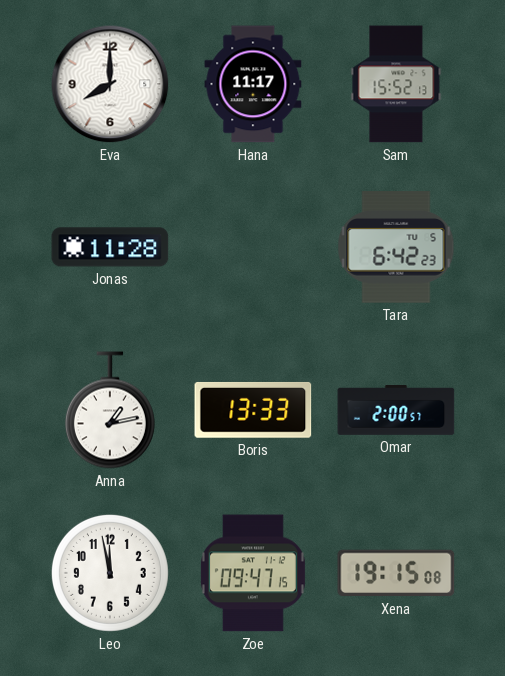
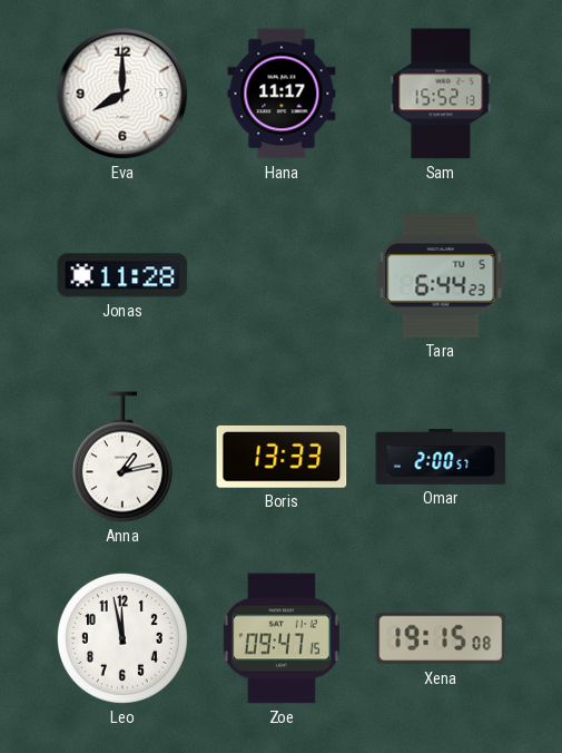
Tara: 6:42 -> 6:44 (441, 275)
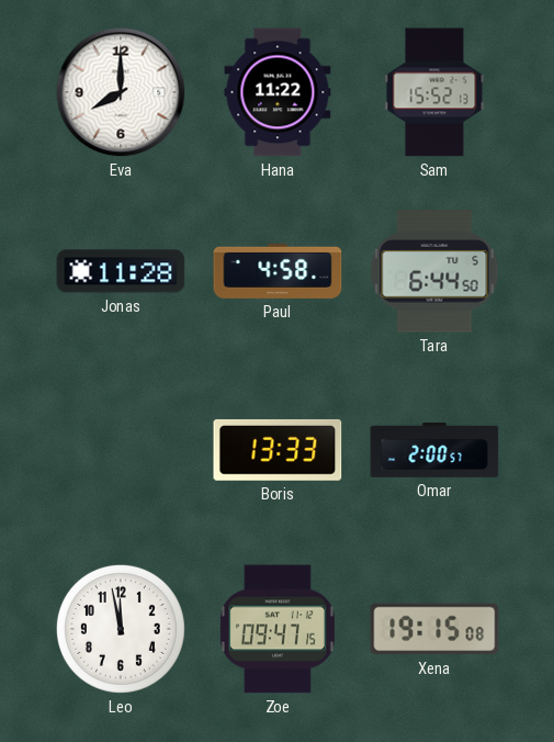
Hana: 11:17 -> 11:22 (278, 92)
Paul: none -> 4:58 (278, 271)
Tara: 6:44:23 -> 6:44:50 (434, 271)
Anna: 1:13 -> none (122, 457)
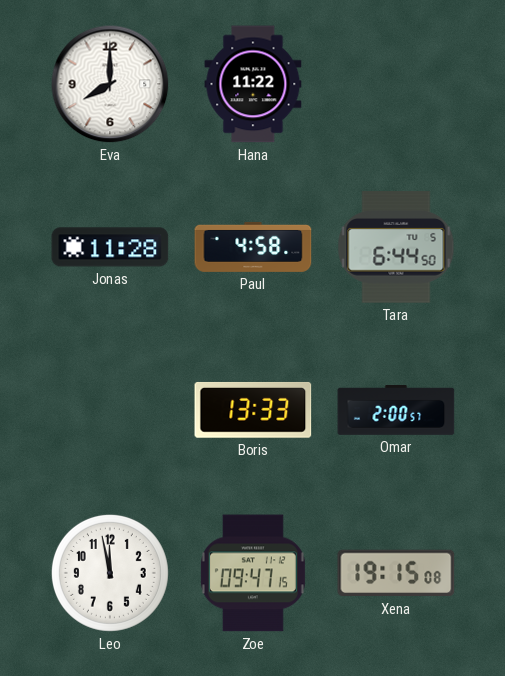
Sam: 15:52 -> none (434, 92)
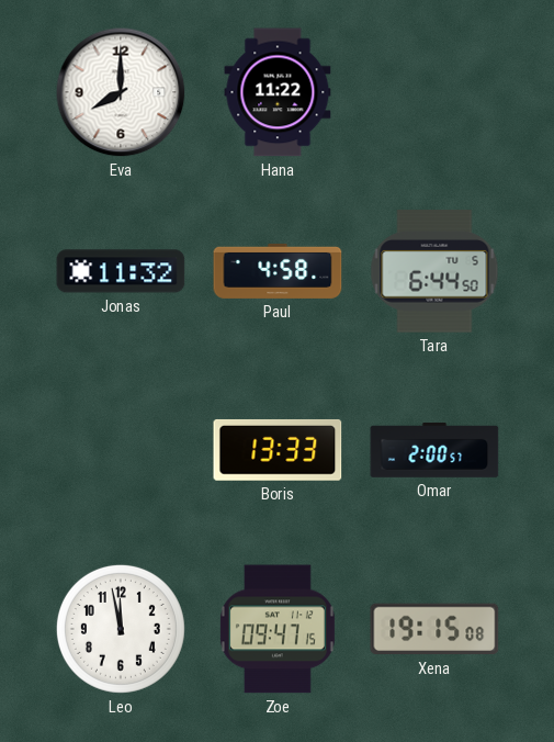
Jonas: 11:28 -> 11:32 (121, 271)
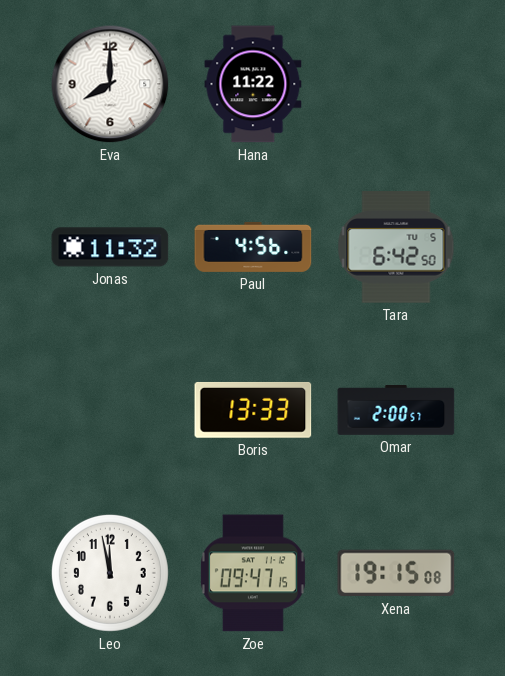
Paul: 4:58 -> 4:56 (253, 247)
Tara: 6:44 -> 6:42 (396, 247)
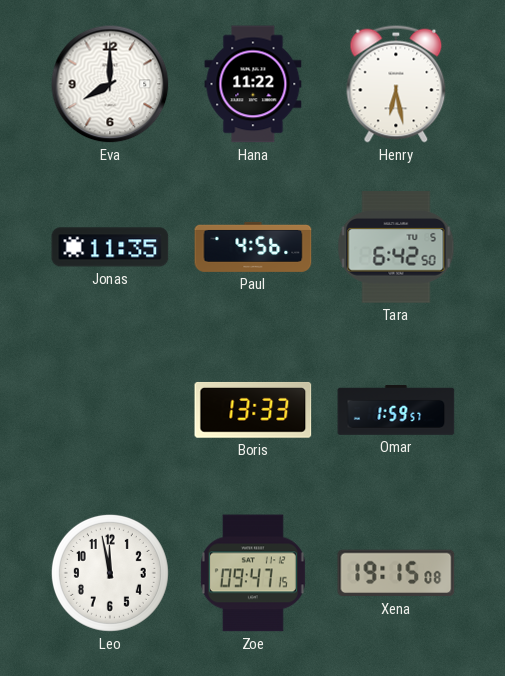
Henry: none -> 6:28 (396, 84)
Jonas: 11:32 -> 11:35 (110, 247)
Omar: 2:00 -> 1:59 (396, 410)
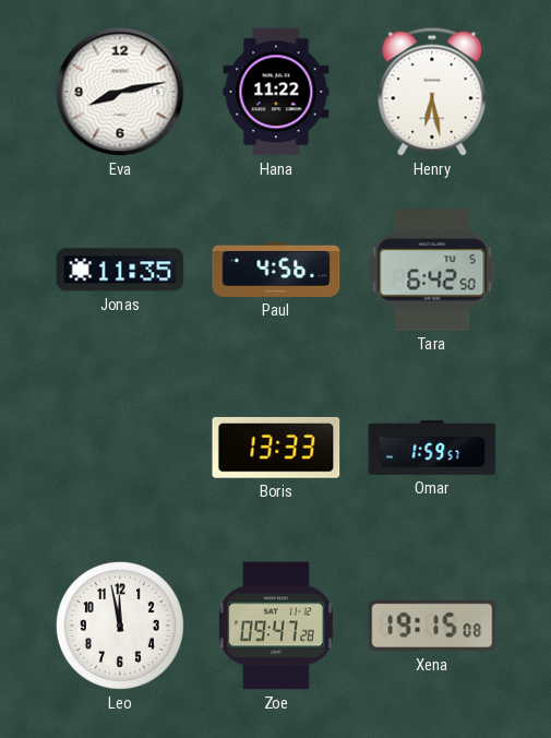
Eva: 8:00 -> 8:13 (120, 92)
Zoe: 09:47:15 -> 09:47:28 (276, 626)
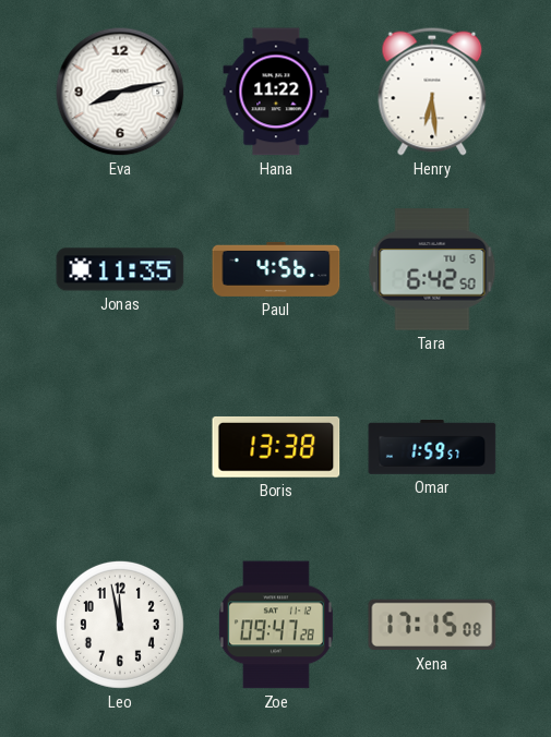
Henry: 6:28 -> 6:29 (432, 92)
Boris: 13:33 -> 13:38 (276, 447)
Xena: 19:15 -> 17:15 (432, 625)
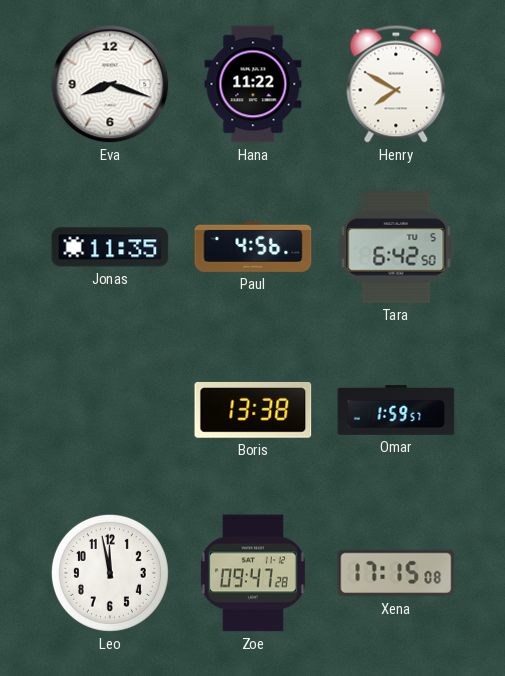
Eva: 8:13 -> 8:18 (110, 84)
Henry: 6:29 -> 7:50 (396, 84)
